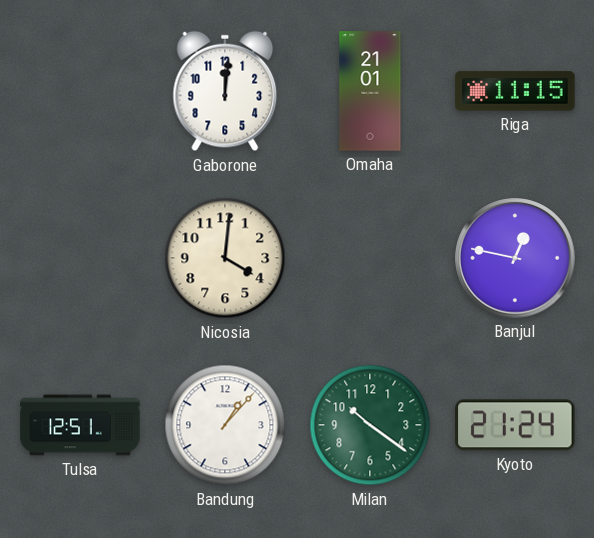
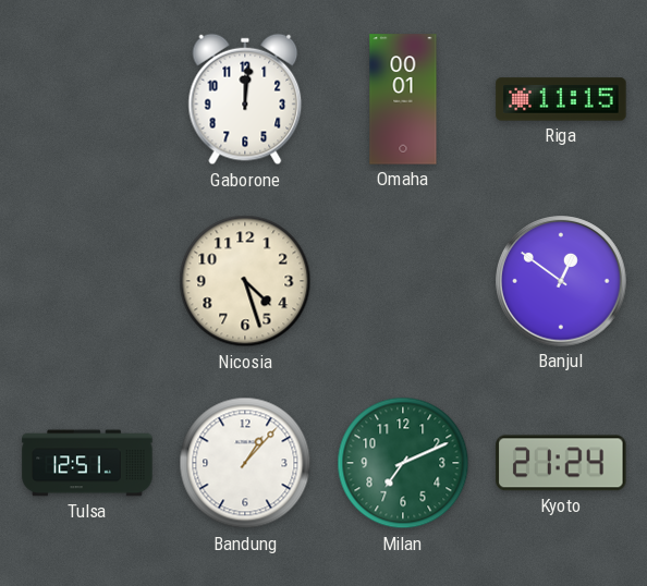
Omaha: 21:01 -> 00:01 (403, 99)
Nicosia: 4:01 -> 4:27 (245, 281)
Banjul: 12:47 -> 12:51 (561, 281)
Milan: 10:21 -> 7:11 (403, 463)
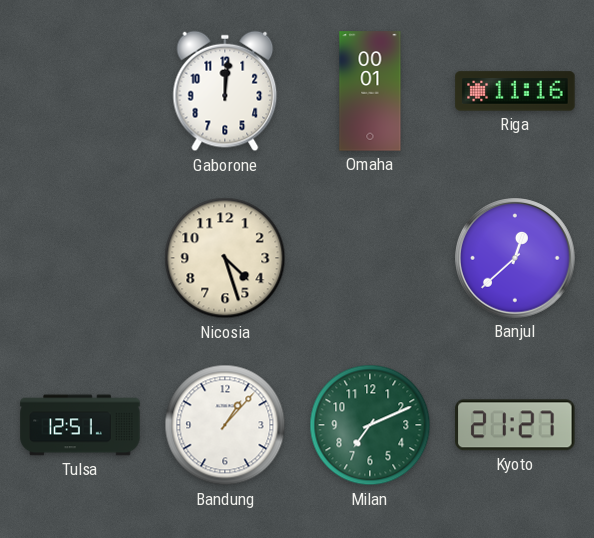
Riga: 11:15 -> 11:16 (515, 91)
Banjul: 12:51 -> 12:38 (515, 258)
Kyoto: 21:24 -> 21:27 (515, 425)
